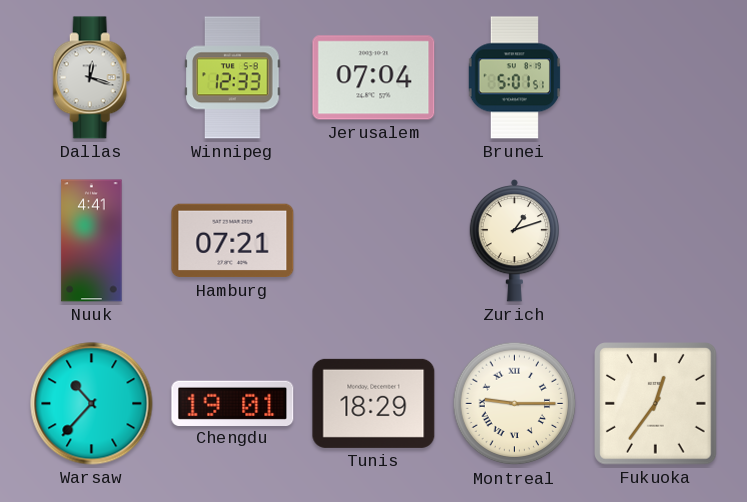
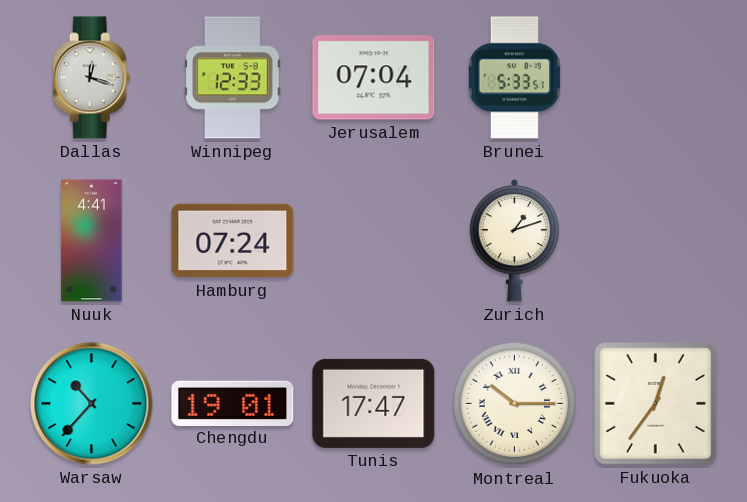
Brunei: 5:01 -> 5:33 (514, 78)
Hamburg: 07:21 -> 07:24 (233, 241)
Tunis: 18:29 -> 17:47 (374, 403)
Montreal: 9:15 -> 10:15 (515, 404)
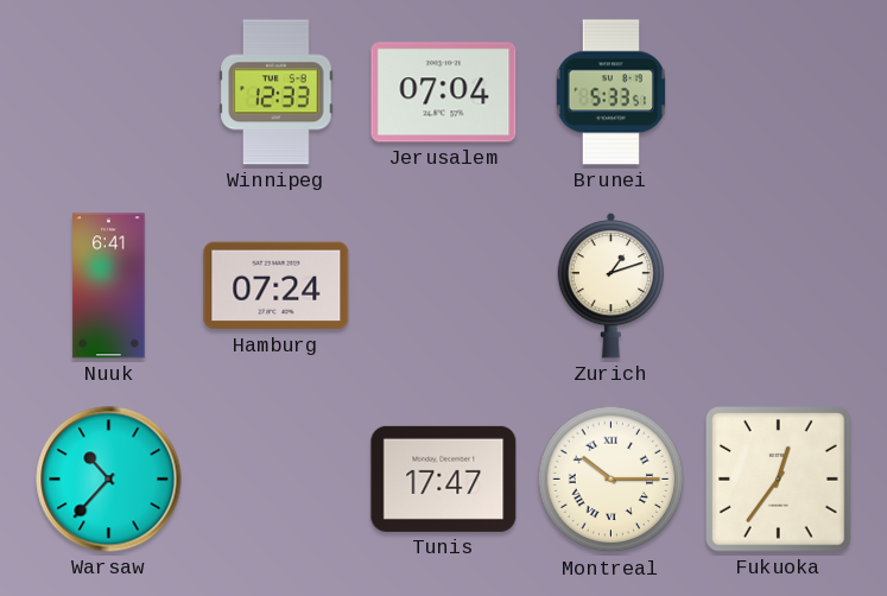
Dallas: 12:18 -> none (92, 78)
Nuuk: 4:41 -> 6:41 (109, 286)
Chengdu: 19:01 -> none (233, 403)
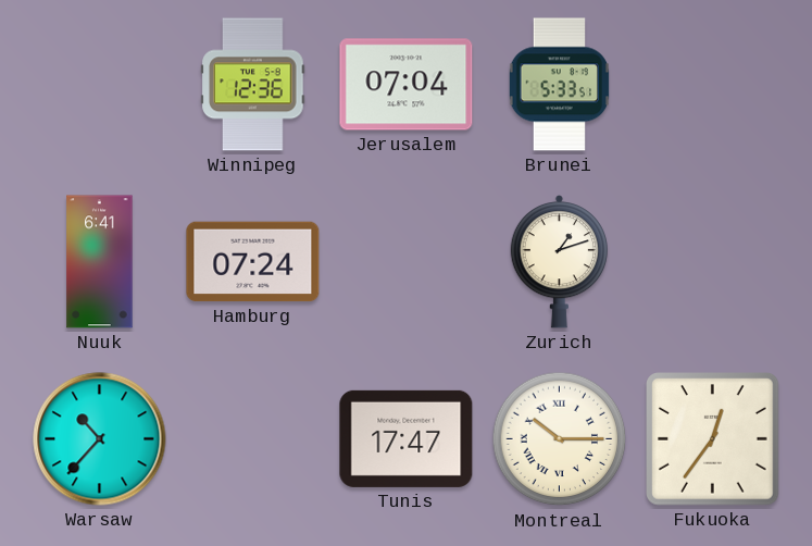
Winnipeg: 12:33 -> 12:36 (253, 85)
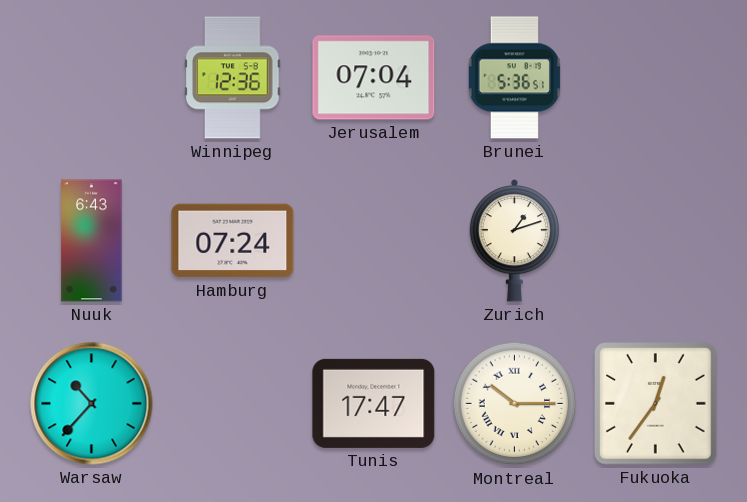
Brunei: 5:33 -> 5:36 (514, 78)
Nuuk: 6:41 -> 6:43 (92, 241)
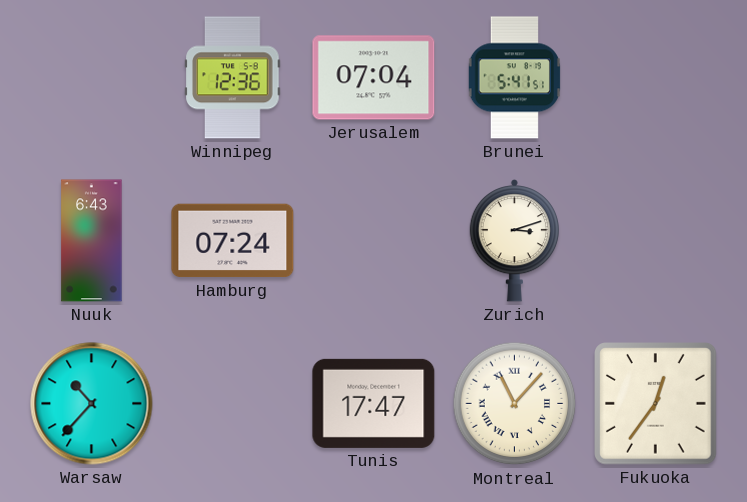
Brunei: 5:36 -> 5:41 (514, 78)
Zurich: 1:12 -> 3:12 (514, 240)
Montreal: 10:15 -> 11:07 (515, 404)
